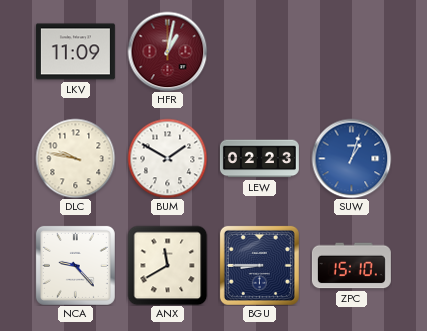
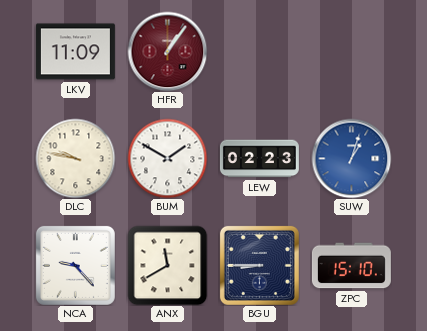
HFR: 1:02 -> 1:06 (167, 51)
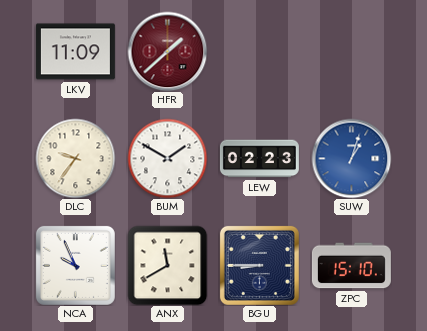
HFR: 1:06 -> 1:38 (167, 51)
DLC: 9:47 -> 9:36 (75, 158)
NCA: 9:23 -> 9:56 (75, 265)
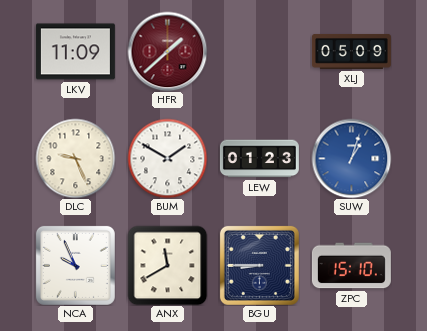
XLJ: none -> 05:09 (351, 51)
DLC: 9:36 -> 9:26 (75, 158)
LEW: 02:23 -> 01:23 (259, 159)
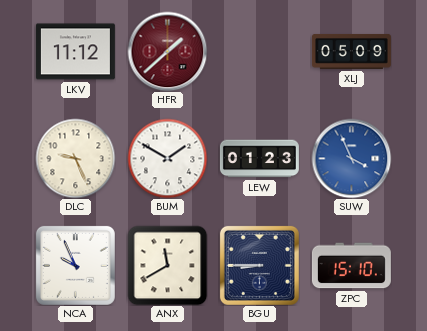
LKV: 11:09 -> 11:12 (75, 52)
SUW: 1:03 -> 3:56 (351, 158)
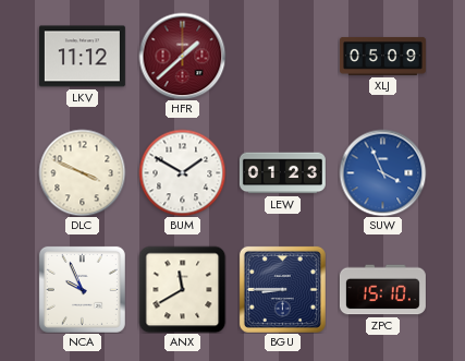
DLC: 9:26 -> 3:49 (82, 172)
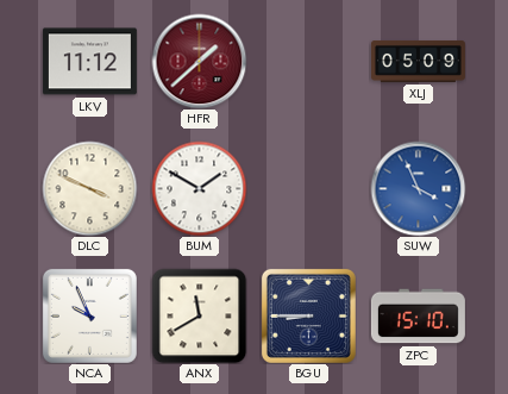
LEW: 01:23 -> none (282, 173)
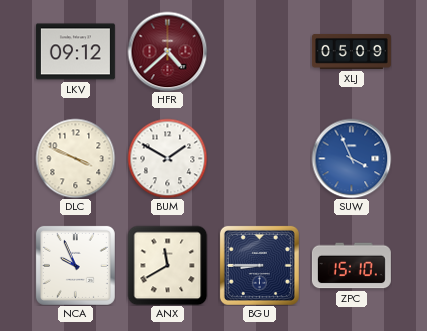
LKV: 11:12 -> 09:12 (75, 52)
HFR: 1:38 -> 4:38 (167, 51)
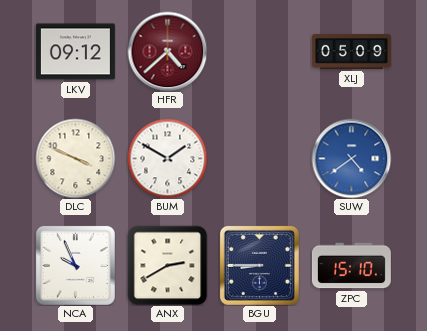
SUW: 3:56 -> 4:39 (351, 158)
ANX: 11:40 -> 2:40 (167, 265)
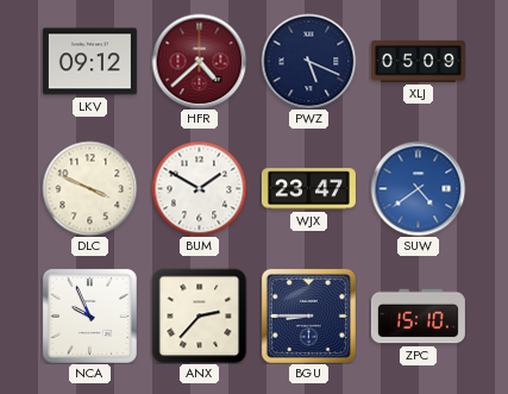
PWZ: none -> 5:19 (308, 61)
WJX: none -> 23:47 (308, 189)
ANX: 2:40 -> 2:37 (199, 315)
